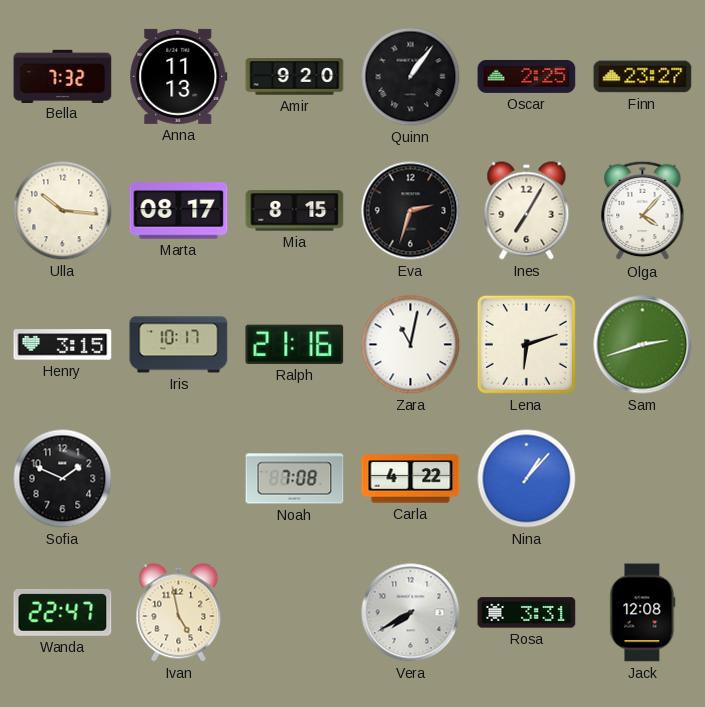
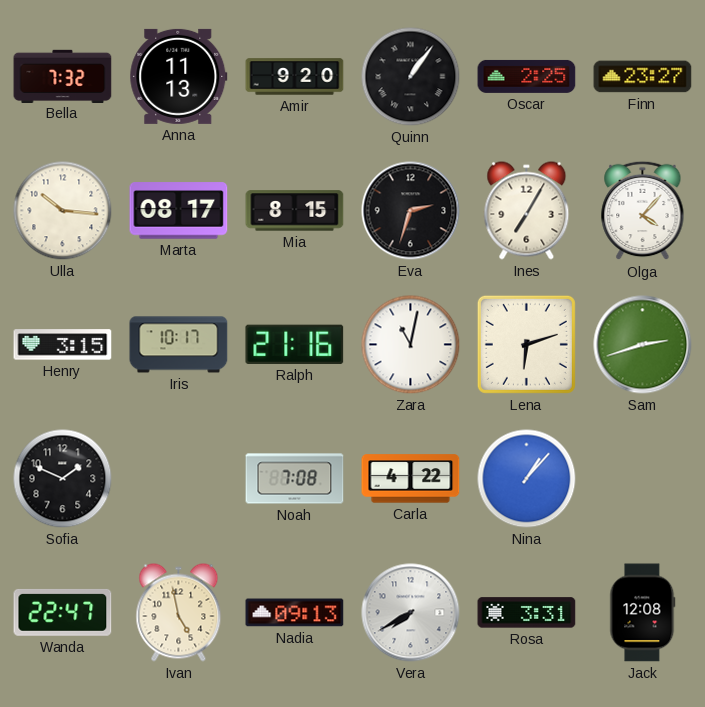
Nadia: none -> 09:13 (295, 613)
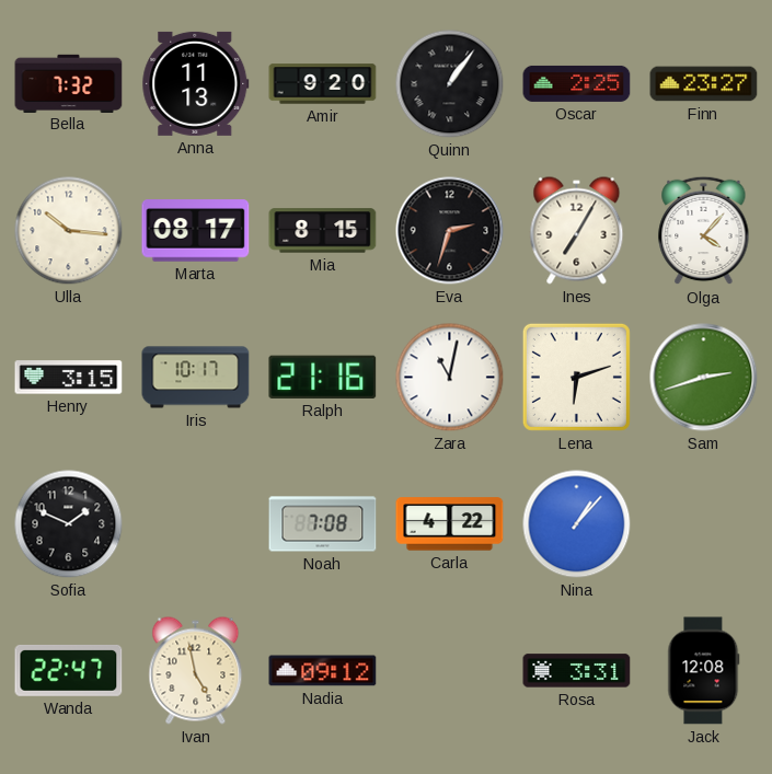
Nadia: 09:13 -> 09:12 (323, 671)
Vera: 7:40 -> none (411, 613)
